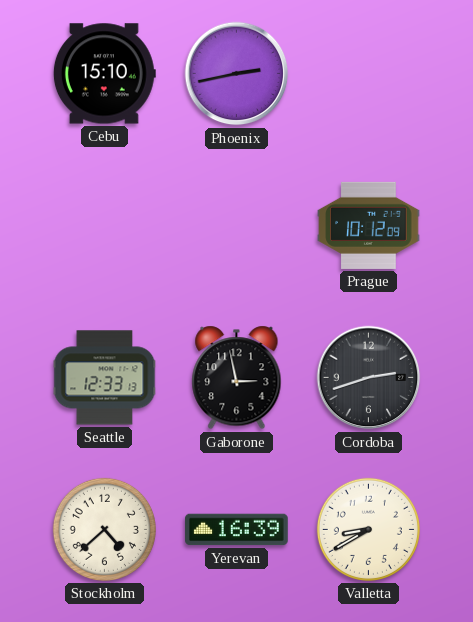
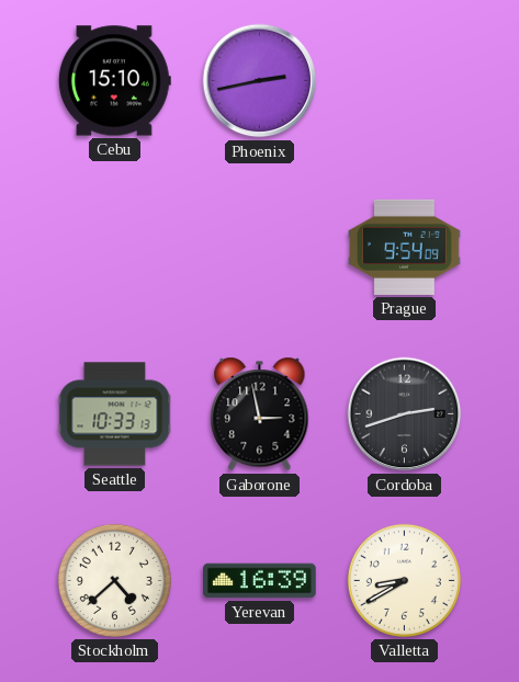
Prague: 10:12 -> 9:54 (405, 247)
Seattle: 12:33 -> 10:33 (115, 414)
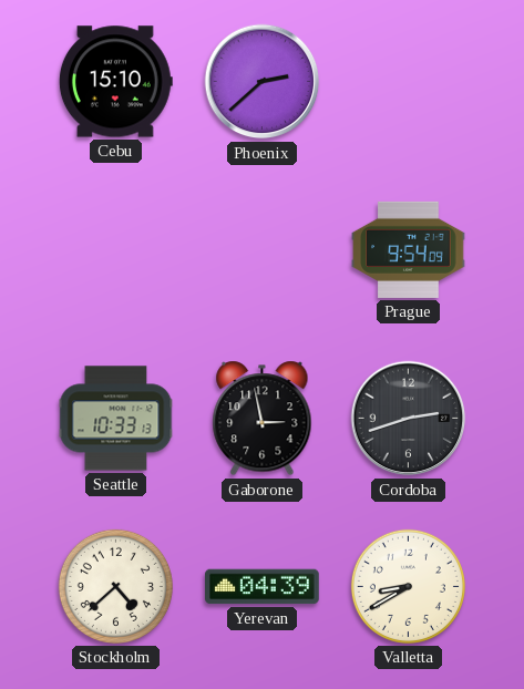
Phoenix: 2:43 -> 2:38 (263, 82)
Yerevan: 16:39 -> 04:39 (263, 587)
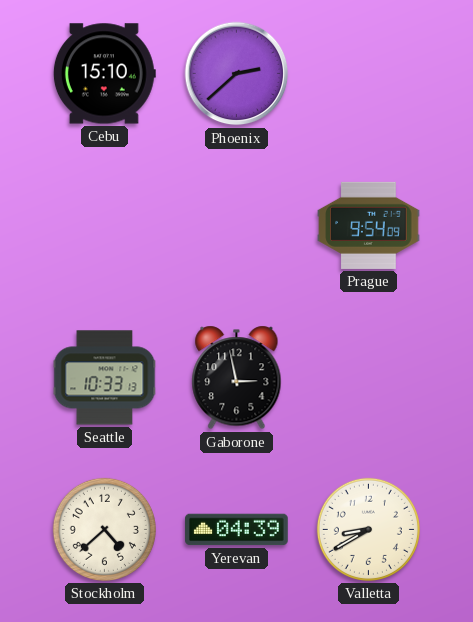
Cordoba: 2:42 -> none (409, 419)
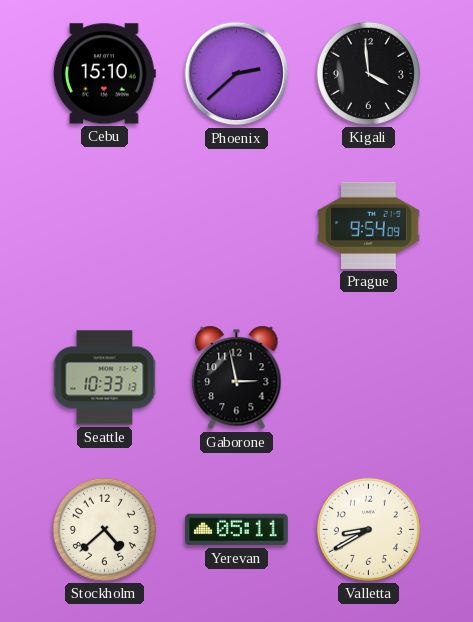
Kigali: none -> 3:59 (368, 73)
Yerevan: 04:39 -> 05:11 (237, 530)
